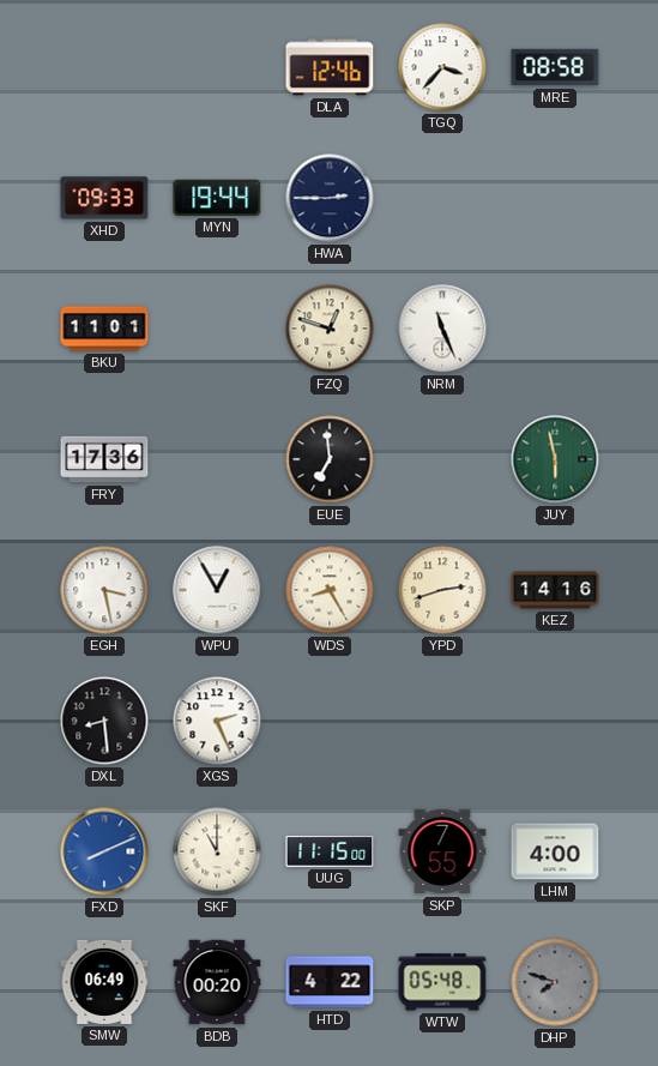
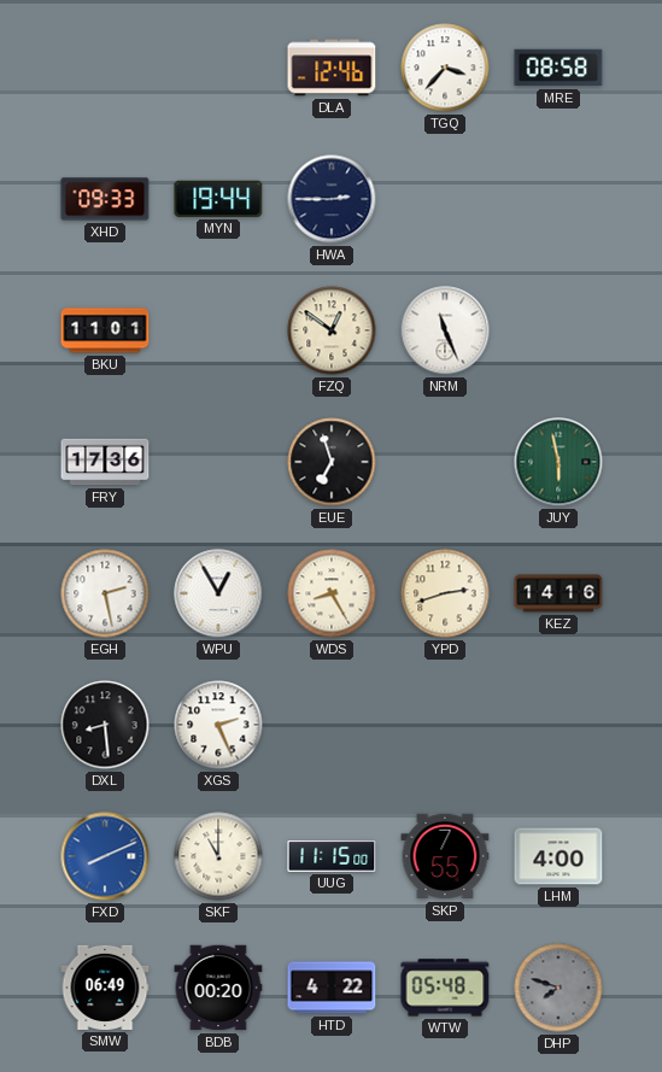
FZQ: 12:48 -> 12:51 (332, 330)
EUE: 6:59 -> 6:57 (332, 462)
EGH: 3:28 -> 2:28 (105, 593)
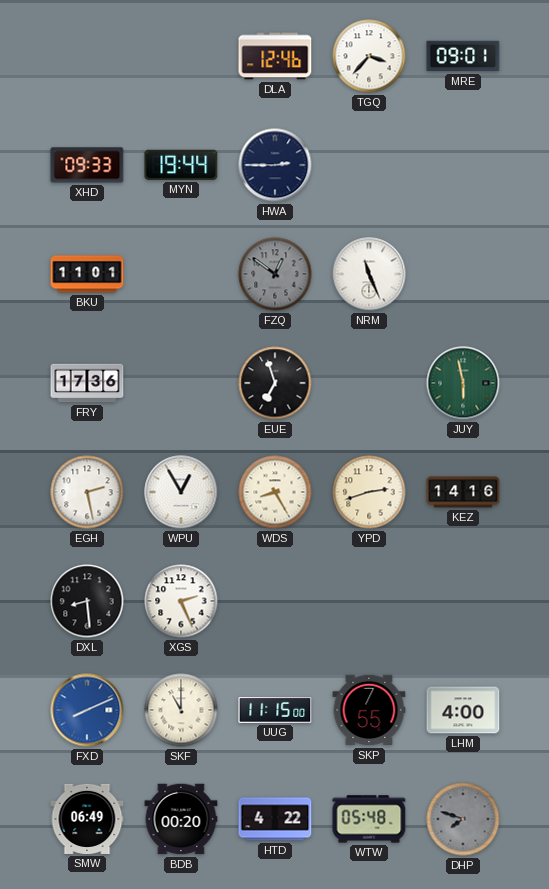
MRE: 08:58 -> 09:01 (463, 56)
FZQ dial: cream -> grey (275, 274)
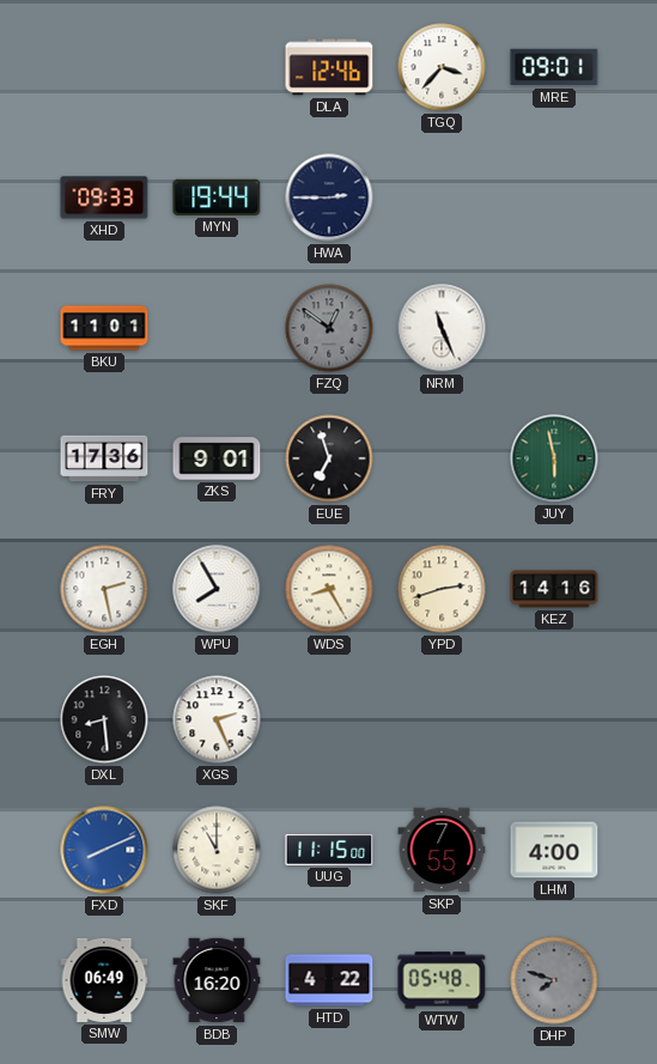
ZKS: none -> 9:01 (217, 458)
WPU: 12:55 -> 7:55 (217, 589)
BDB: 00:20 -> 16:20 (217, 980)
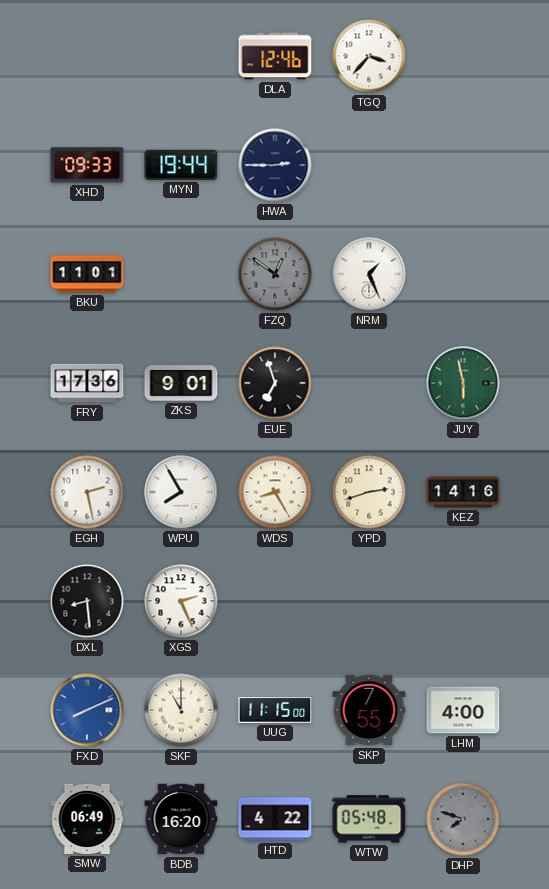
MRE: 09:01 -> none (554, 67)
NRM: 11:26 -> 1:26 (369, 274)
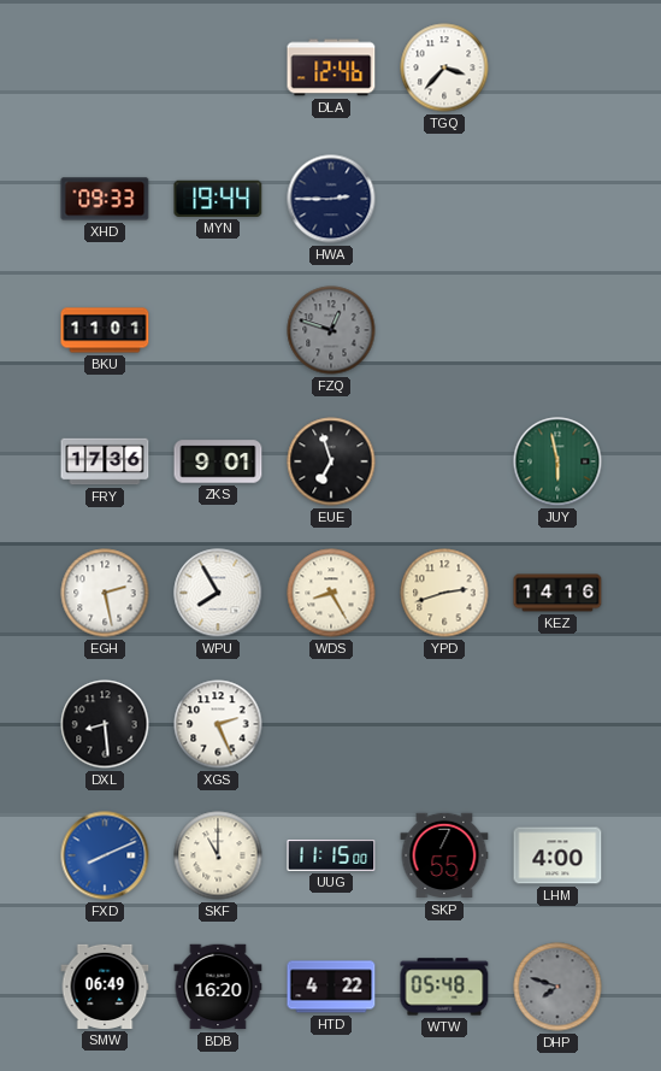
FZQ: 12:51 -> 12:48 (331, 330)
NRM: 1:26 -> none (369, 274)
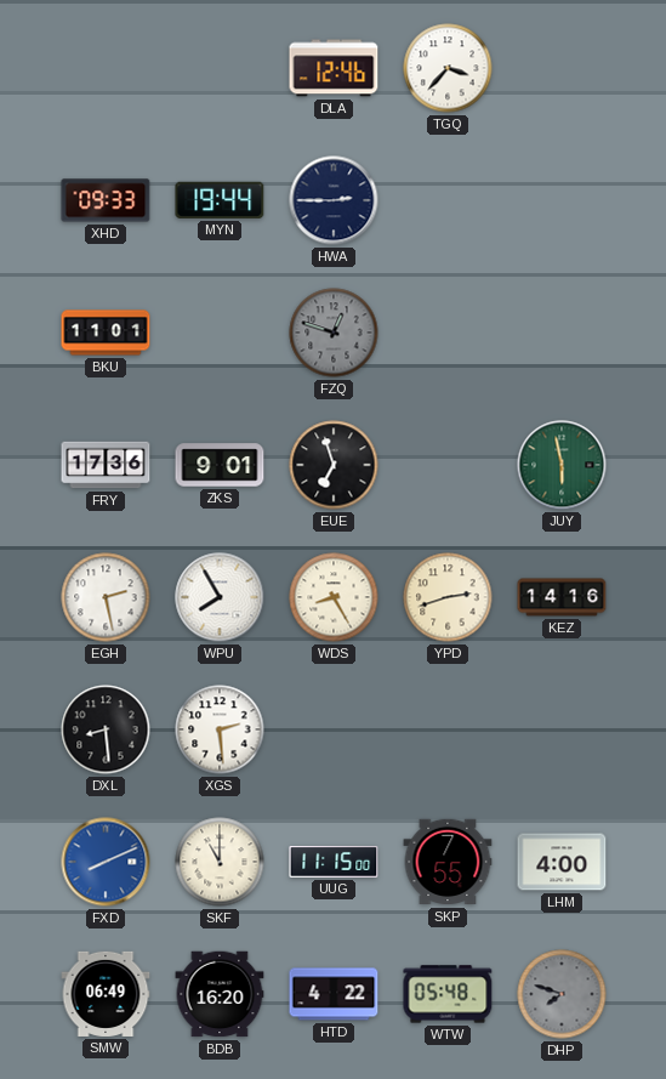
XGS: 2:26 -> 2:29 (220, 729)
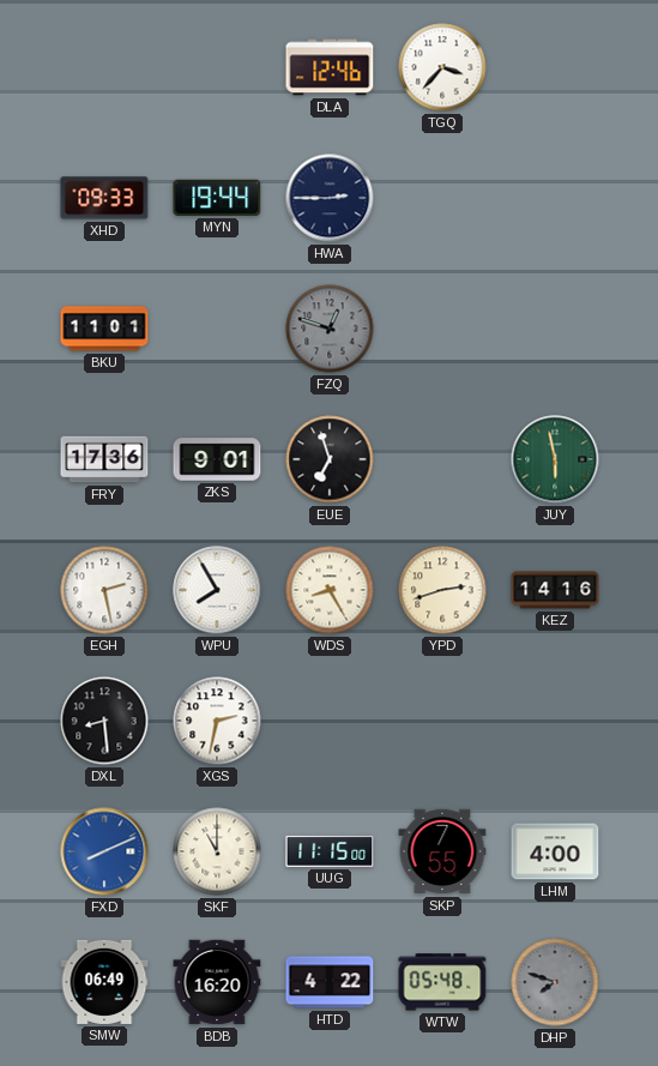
XGS: 2:29 -> 2:32 (217, 721)
